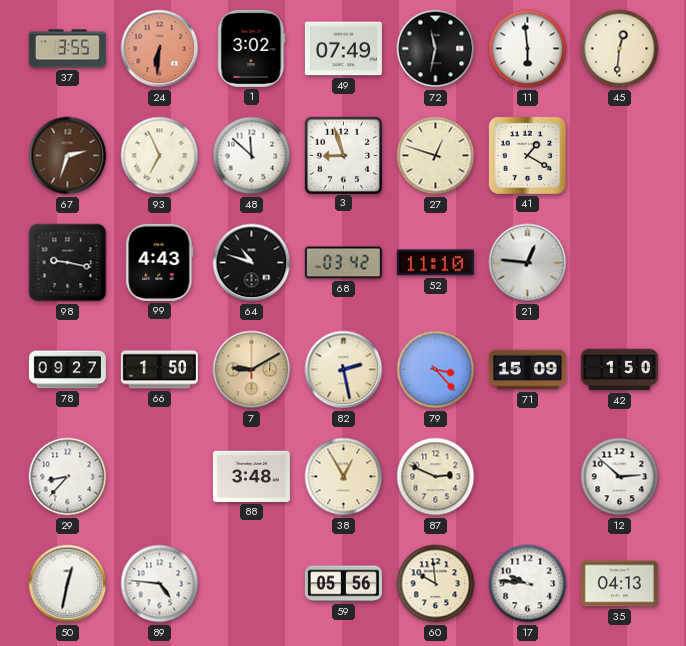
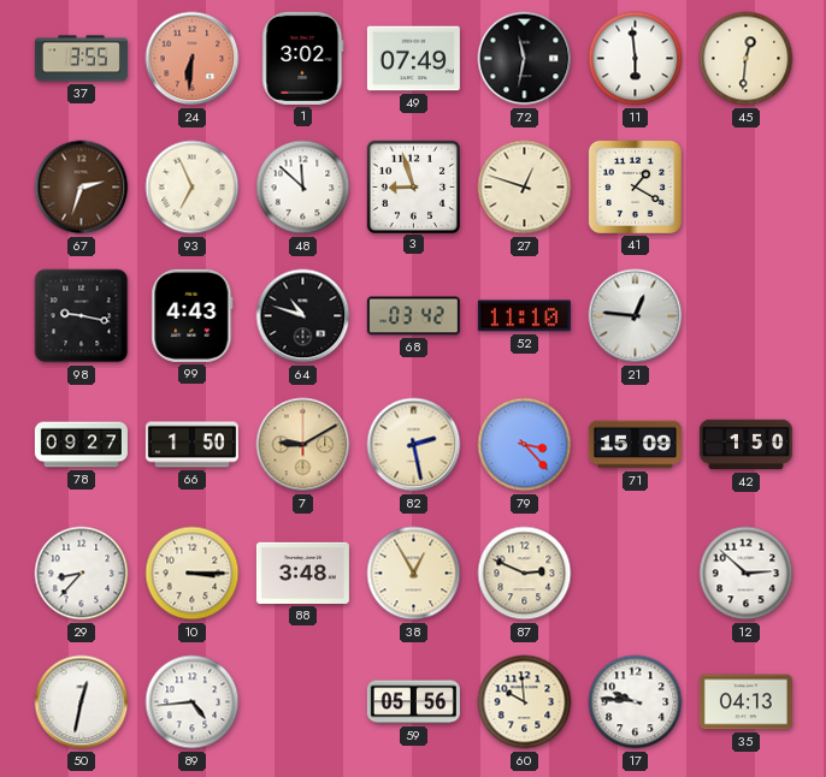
10: none -> 3:15 (193, 574)
89: 4:46 -> 4:44 (193, 702)
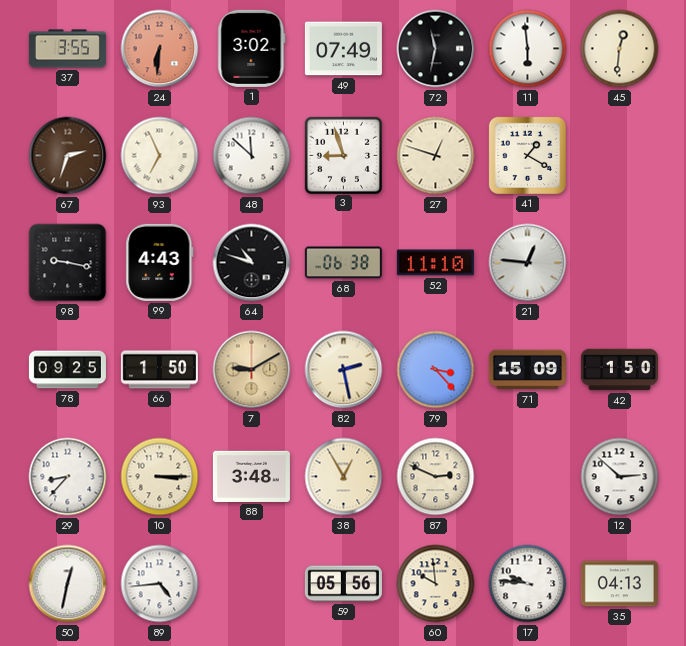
68: 03:42 -> 06:38 (343, 263)
78: 09:27 -> 09:25 (67, 370)
